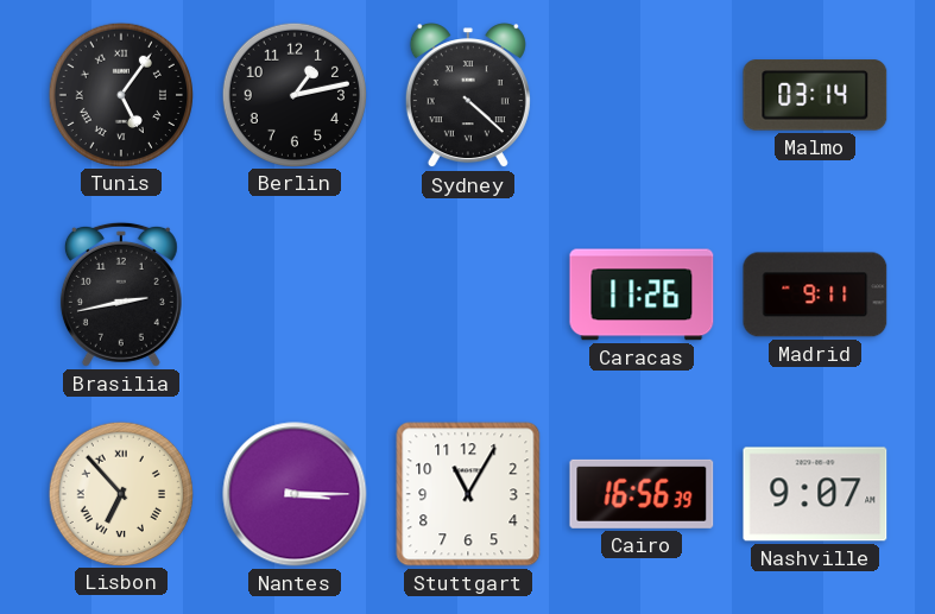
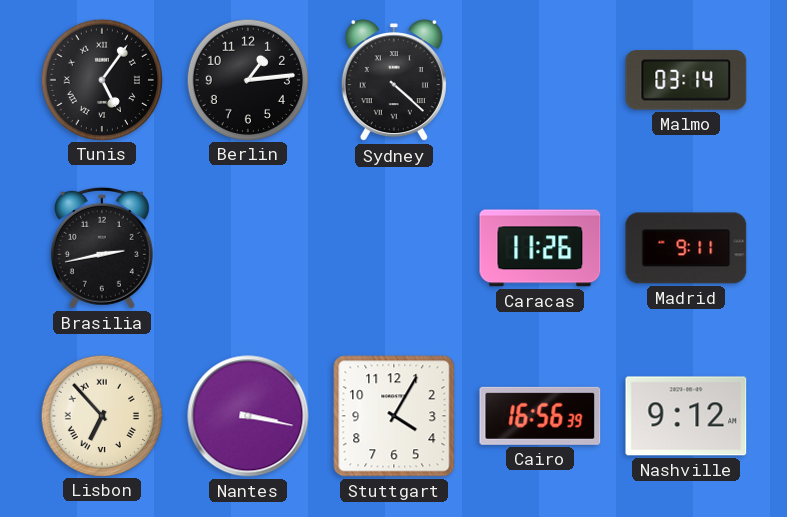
Berlin: 1:13 -> 1:14 (247, 79)
Nantes: 3:15 -> 3:17 (248, 416)
Stuttgart: 11:05 -> 4:05 (394, 416)
Nashville: 9:07 -> 9:12 (686, 416)
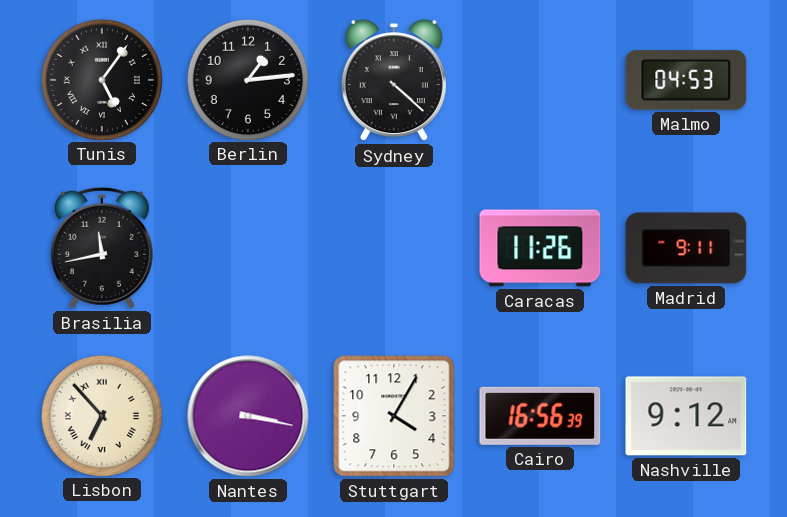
Malmo: 03:14 -> 04:53 (686, 80)
Brasilia: 2:43 -> 11:43 (102, 248)
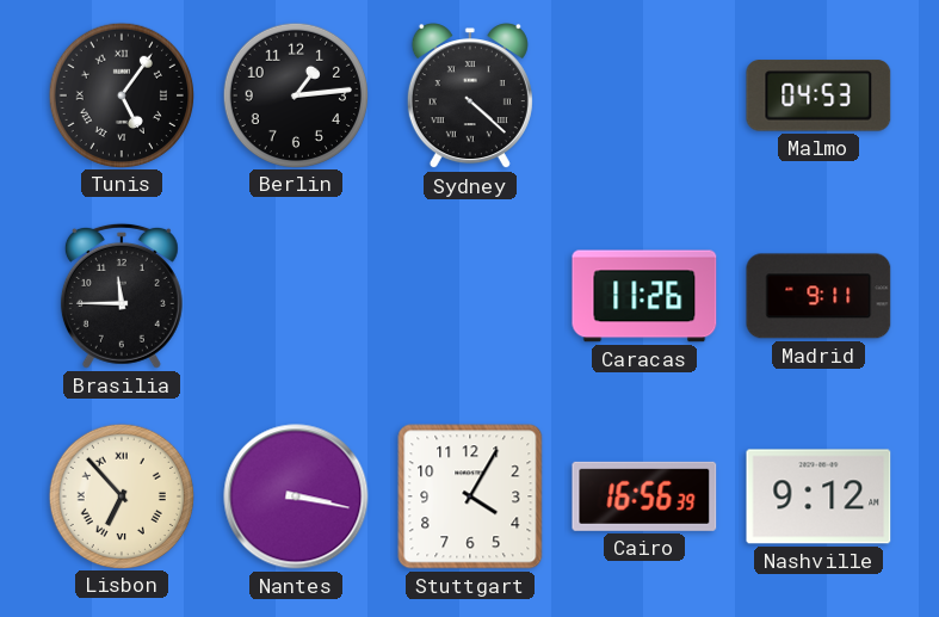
Brasilia: 11:43 -> 11:45 (122, 296)
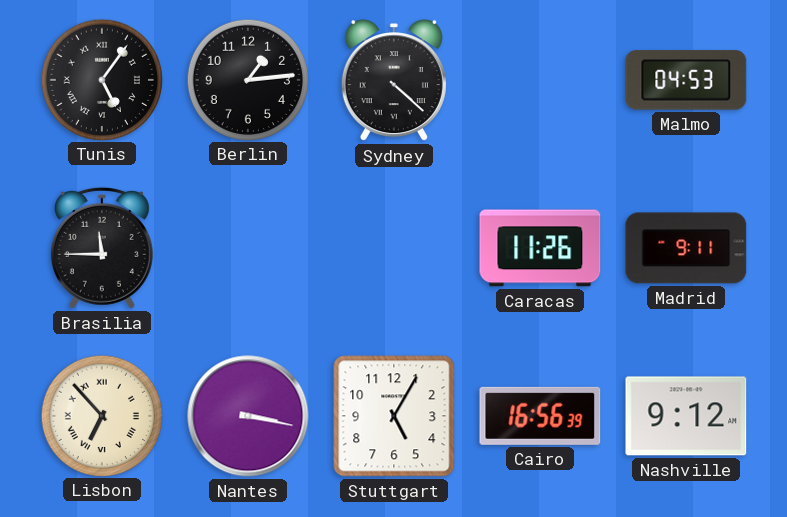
Stuttgart: 4:05 -> 5:05 (394, 416)
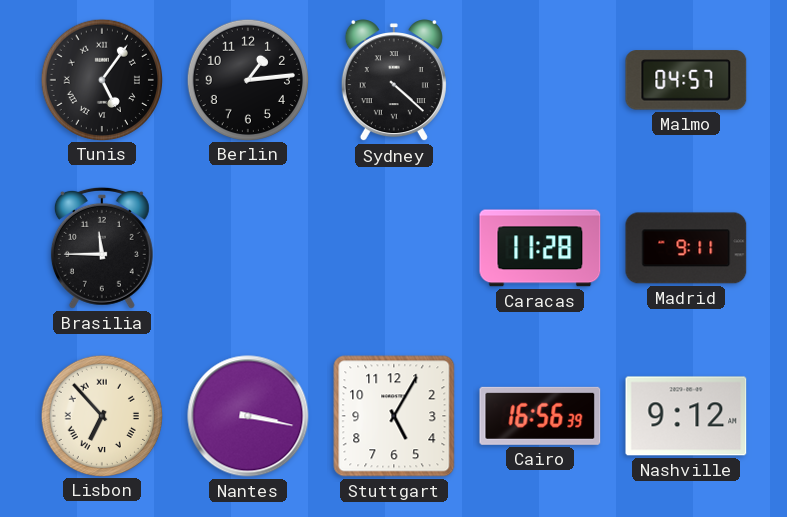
Malmo: 04:53 -> 04:57 (686, 80)
Caracas: 11:26 -> 11:28 (540, 248)
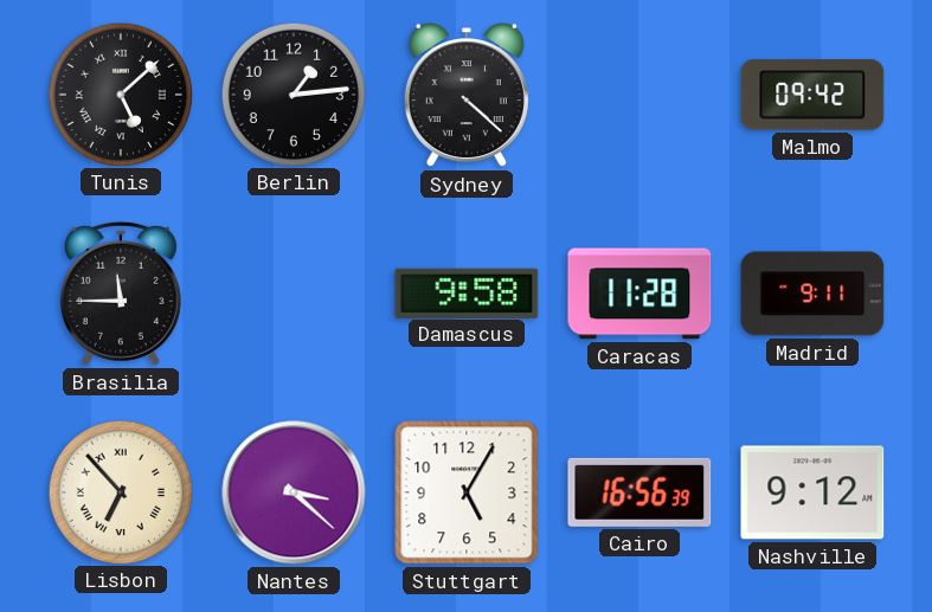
Tunis: 5:06 -> 5:08 (120, 94)
Malmo: 04:57 -> 09:42 (812, 95)
Damascus: none -> 9:58 (467, 292)
Nantes: 3:17 -> 3:22 (294, 492)
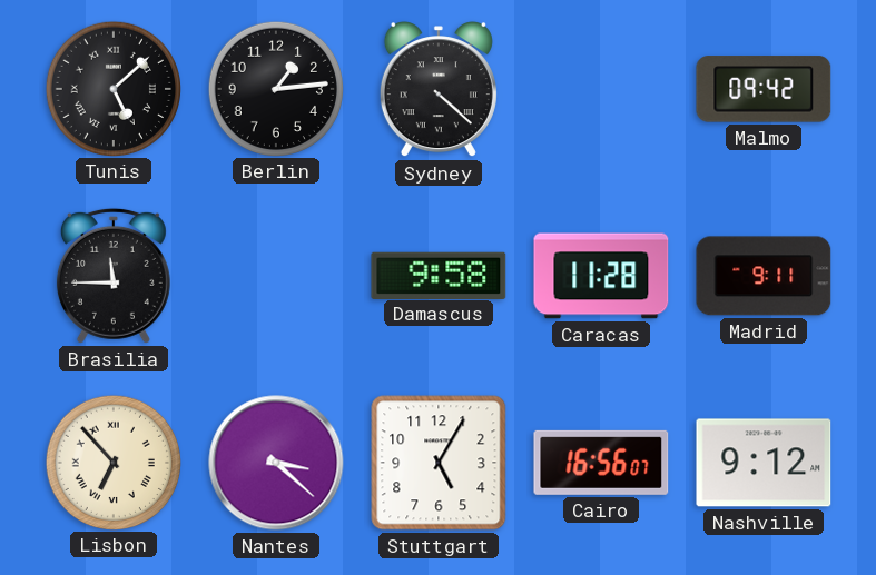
Cairo: 16:56:39 -> 16:56:07 (601, 463)
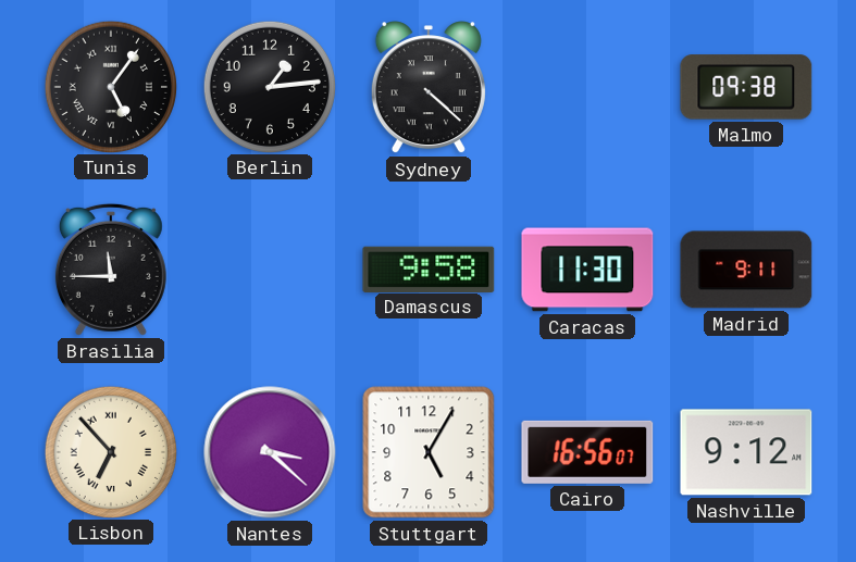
Tunis: 5:08 -> 5:06 (110, 86)
Malmo: 09:42 -> 09:38 (746, 87)
Caracas: 11:28 -> 11:30 (587, 270)
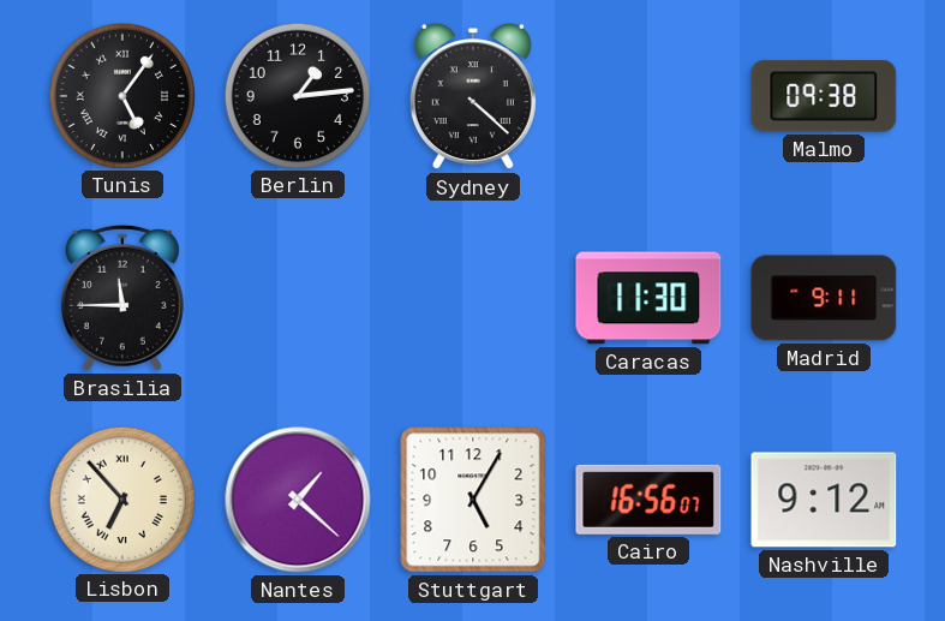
Damascus: 9:58 -> none (429, 268)
Nantes: 3:22 -> 1:22 (298, 500)
